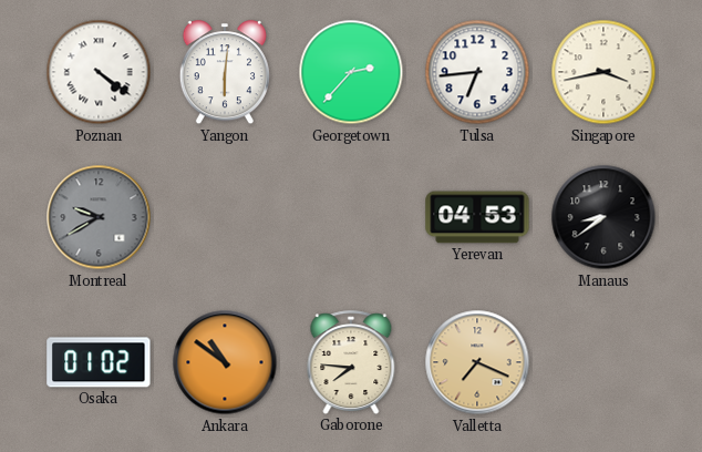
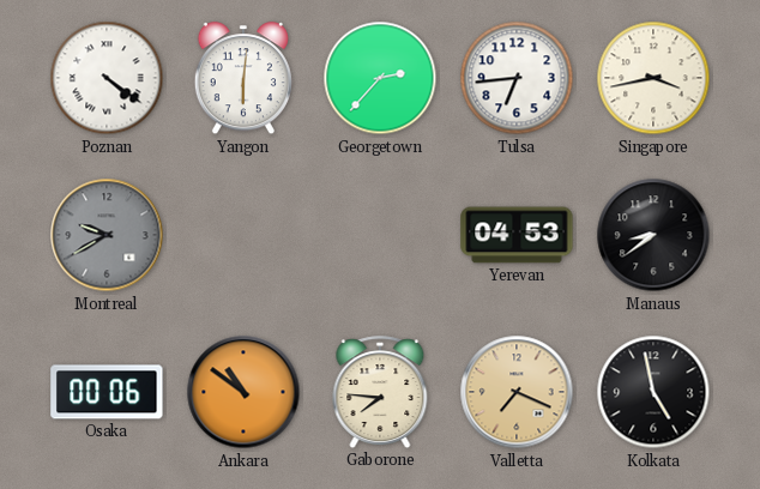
Osaka: 01:02 -> 00:06 (107, 392)
Kolkata: none -> 4:58 (653, 392)
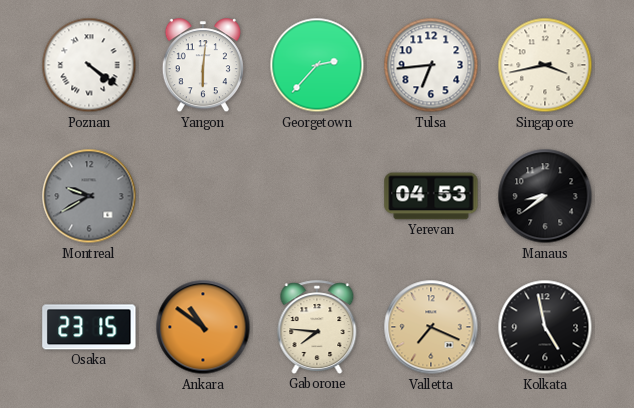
Osaka: 00:06 -> 23:15 (89, 327)
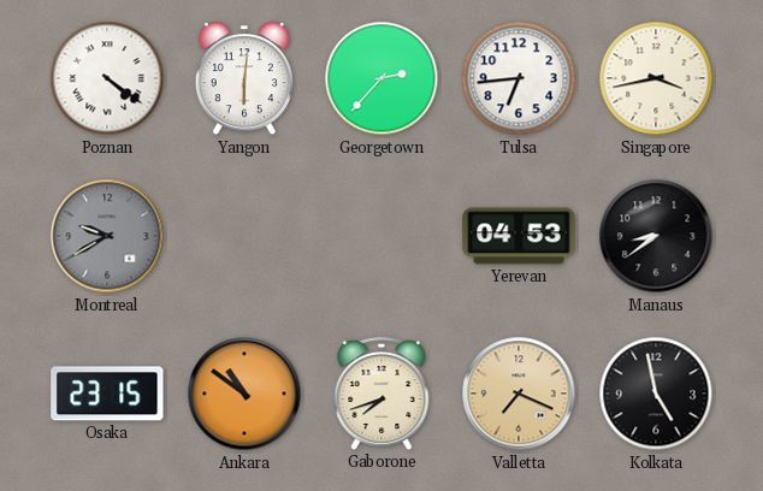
Gaborone: 7:46 -> 7:42 (381, 394)
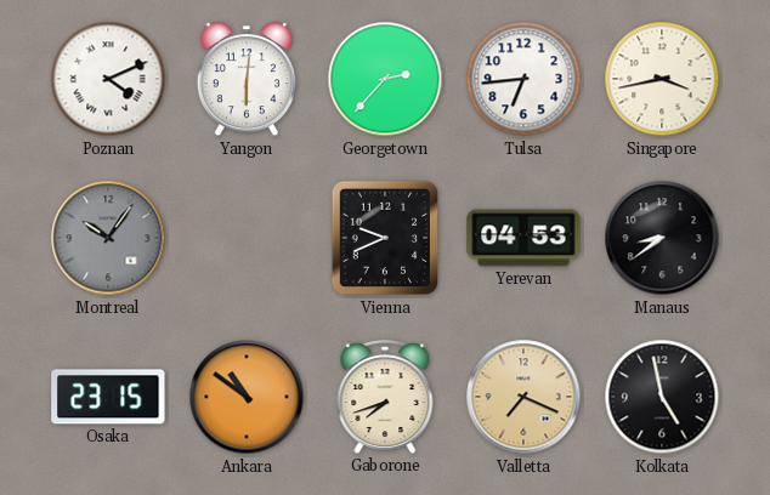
Poznan: 4:21 -> 4:11 (108, 79)
Montreal: 9:40 -> 10:06 (108, 238)
Vienna: none -> 9:41 (385, 238)
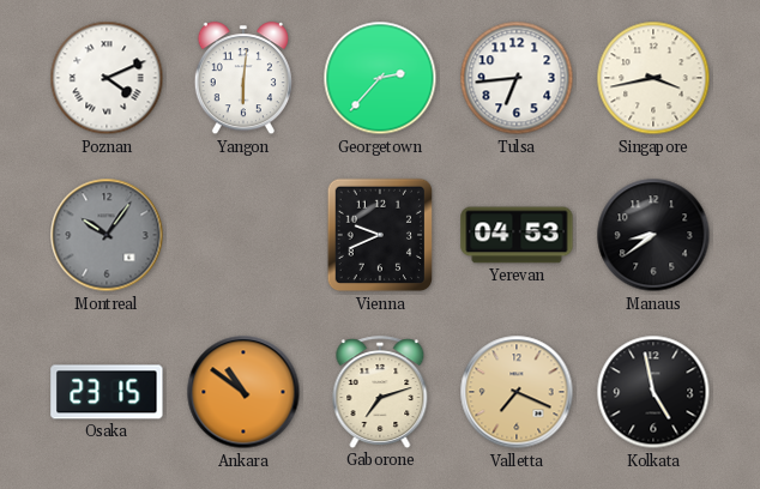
Gaborone: 7:42 -> 7:12 (380, 392)
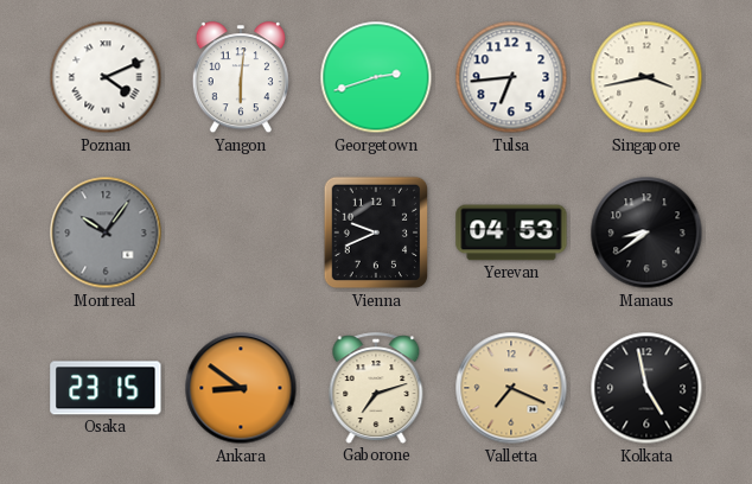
Georgetown: 2:37 -> 2:42 (376, 77)
Ankara: 10:51 -> 8:51 (241, 388)
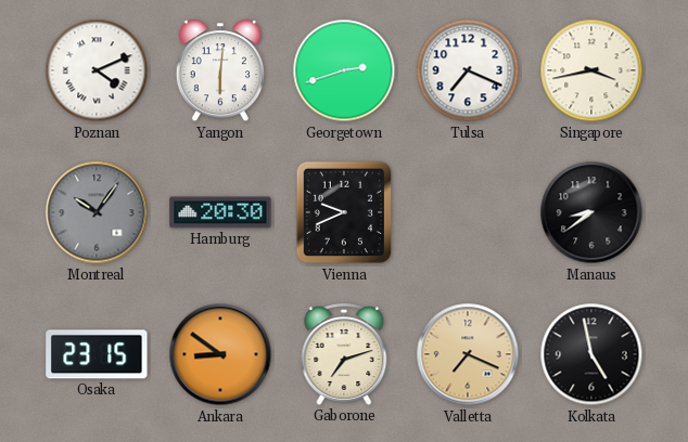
Tulsa: 6:44 -> 7:19 (468, 70)
Hamburg: none -> 20:30 (220, 212)
Yerevan: 04:53 -> none (511, 233)
